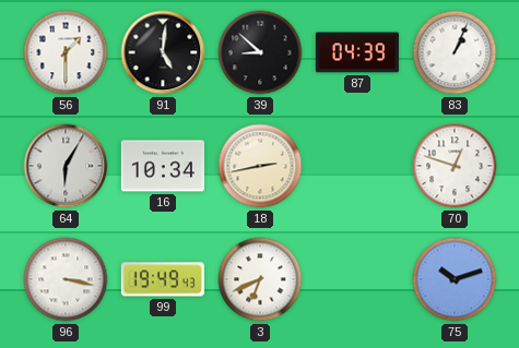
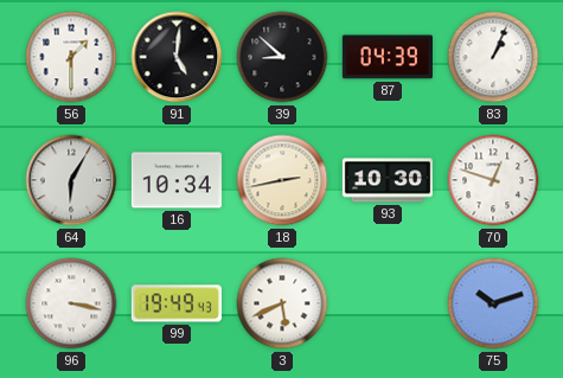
93: none -> 10:30 (388, 180)
3: 6:41 -> 5:41 (282, 303)
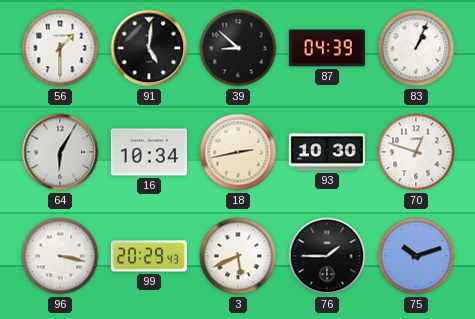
99: 19:49 -> 20:29 (149, 256)
76: none -> 1:45 (327, 256)
